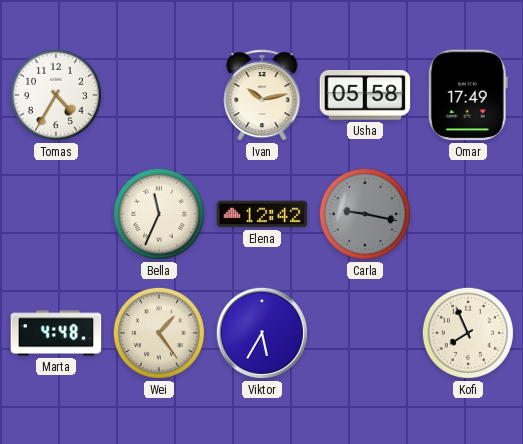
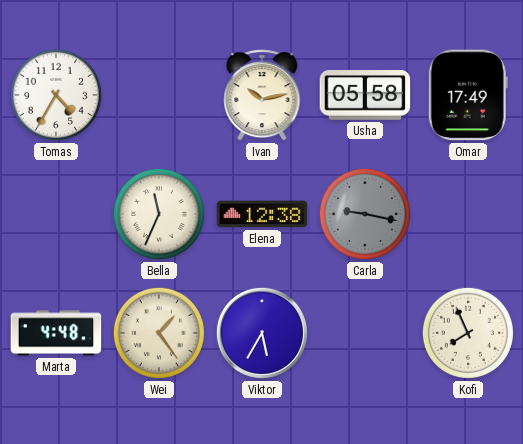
Elena: 12:42 -> 12:38 (262, 214)
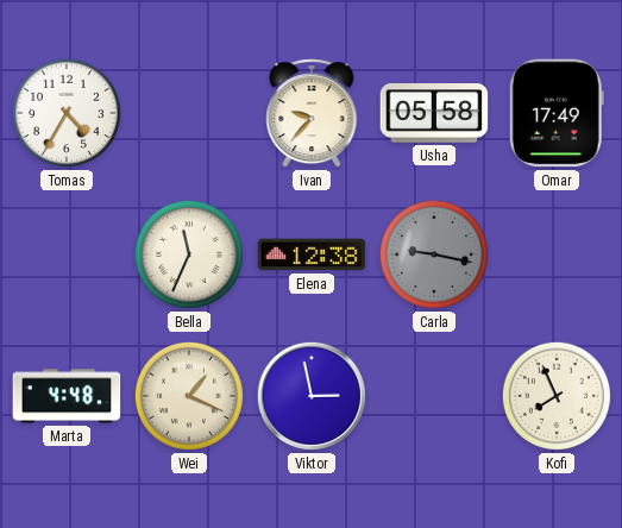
Ivan: 10:13 -> 9:37 (312, 113)
Wei: 1:24 -> 1:19 (189, 396)
Viktor: 5:35 -> 2:58 (312, 396)
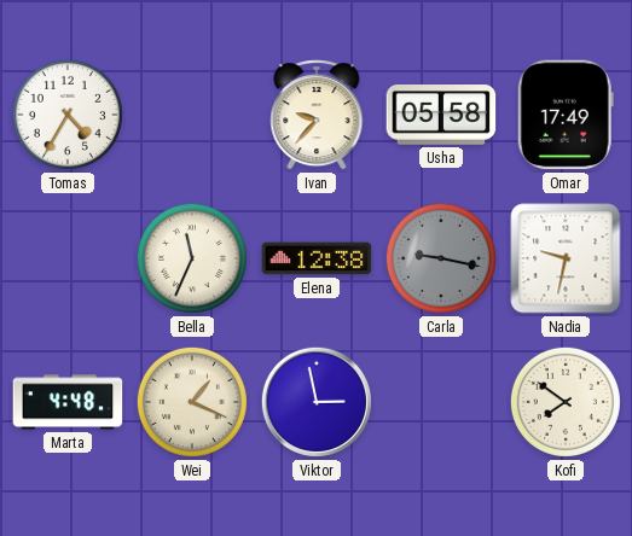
Nadia: none -> 9:32 (566, 258)
Kofi: 7:56 -> 7:51 (566, 402)
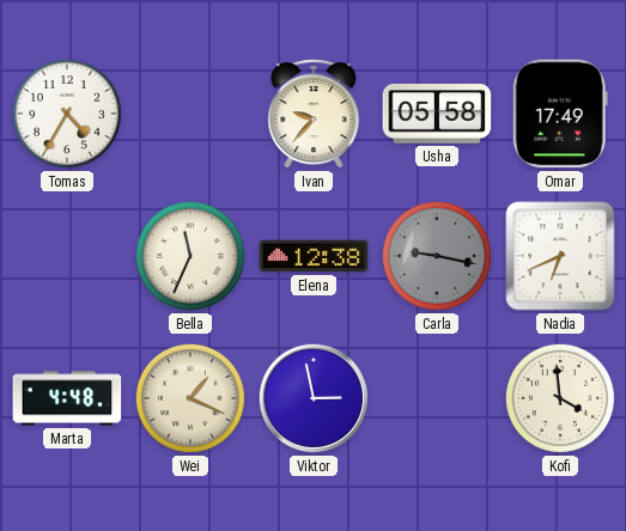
Nadia: 9:32 -> 6:41 (560, 256)
Kofi: 7:51 -> 3:59 (560, 398)
